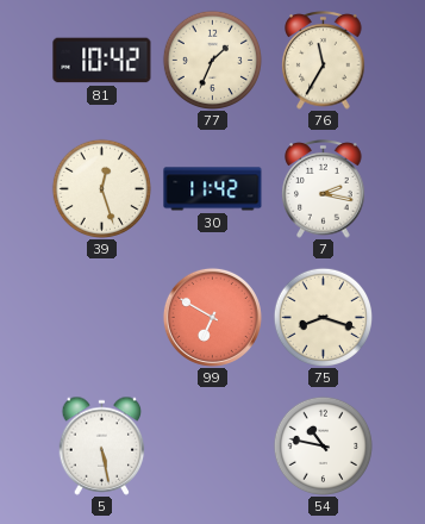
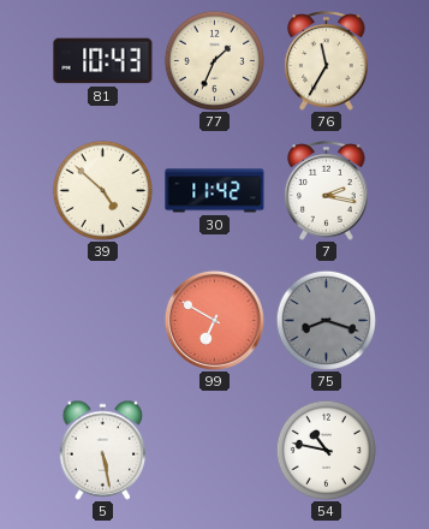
81: 10:42 -> 10:43 (103, 61)
39: 12:27 -> 4:52 (102, 190)
75 dial: cream -> grey (326, 320)
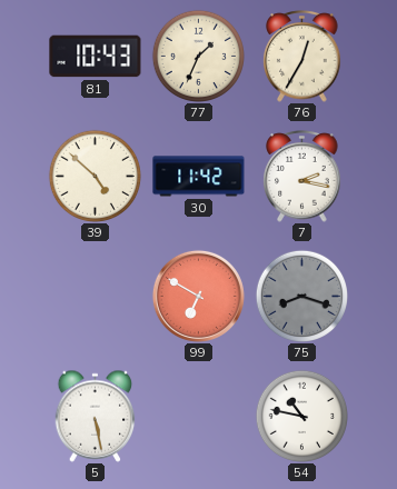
76: 11:35 -> 12:35 (302, 57)
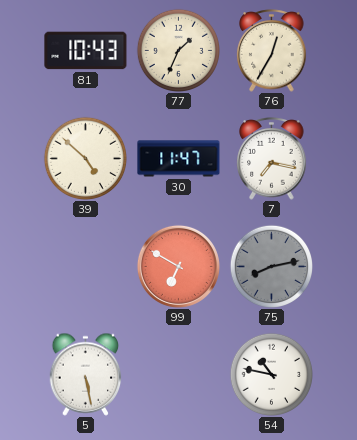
30: 11:42 -> 11:47 (179, 159)
7: 2:17 -> 7:17 (272, 159)
75: 8:18 -> 8:13 (271, 266)
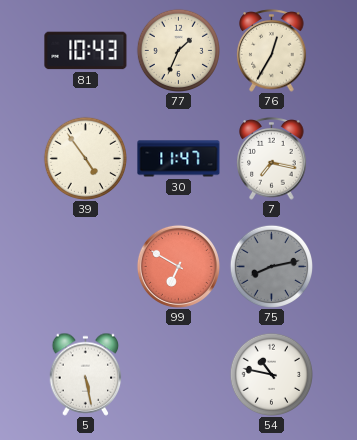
39: 4:52 -> 4:54 (85, 158)
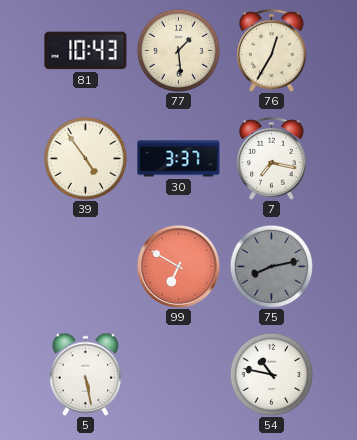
77: 1:34 -> 1:29 (178, 50)
30: 11:47 -> 3:37 (179, 159)
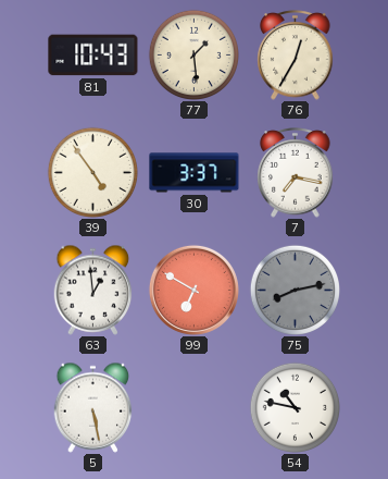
63: none -> 12:59 (93, 290)
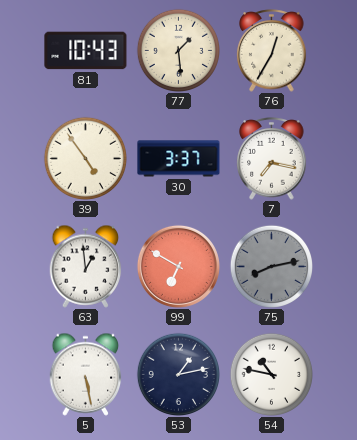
53: none -> 1:13 (178, 374)
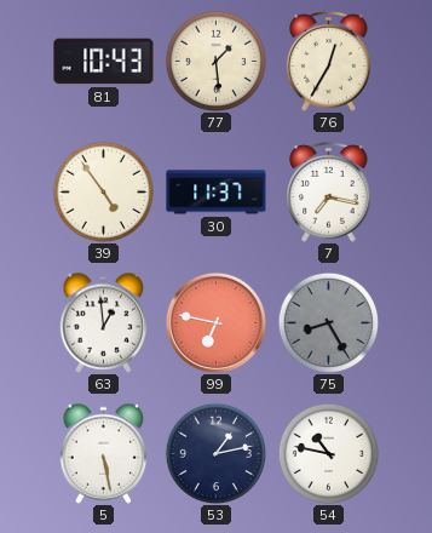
30: 3:37 -> 11:37 (217, 193)
99: 6:50 -> 6:47 (215, 322)
75: 8:13 -> 8:25 (328, 322)
